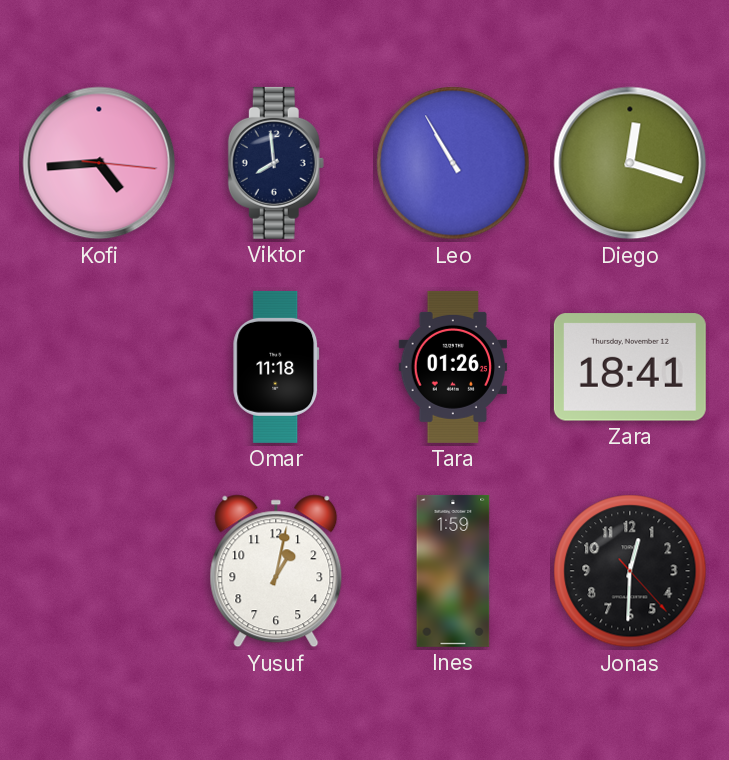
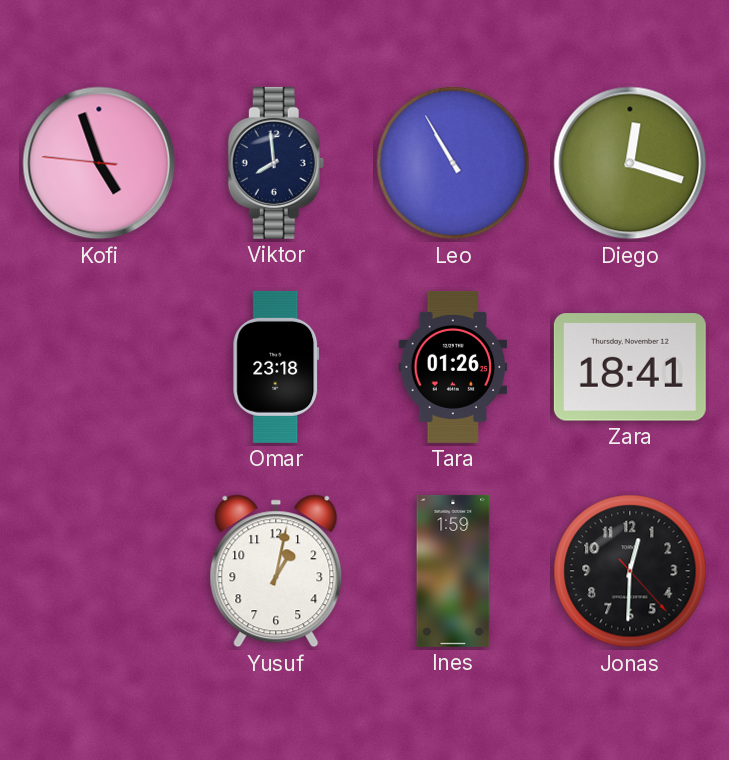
Kofi: 4:44 -> 4:56 (99, 163)
Omar: 11:18 -> 23:18 (276, 367)
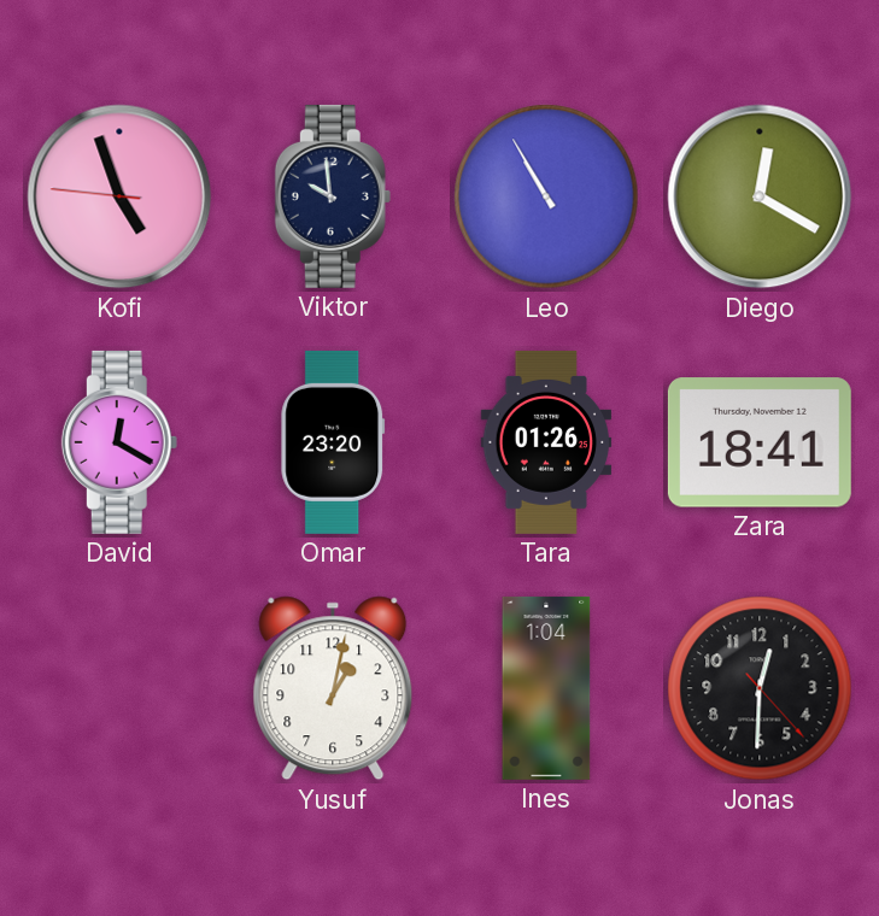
Viktor: 7:59 -> 9:59 (333, 196)
Diego: 12:18 -> 12:20 (760, 196)
David: none -> 12:20 (119, 442)
Omar: 23:18 -> 23:20 (333, 442)
Ines: 1:59 -> 1:04 (546, 688)
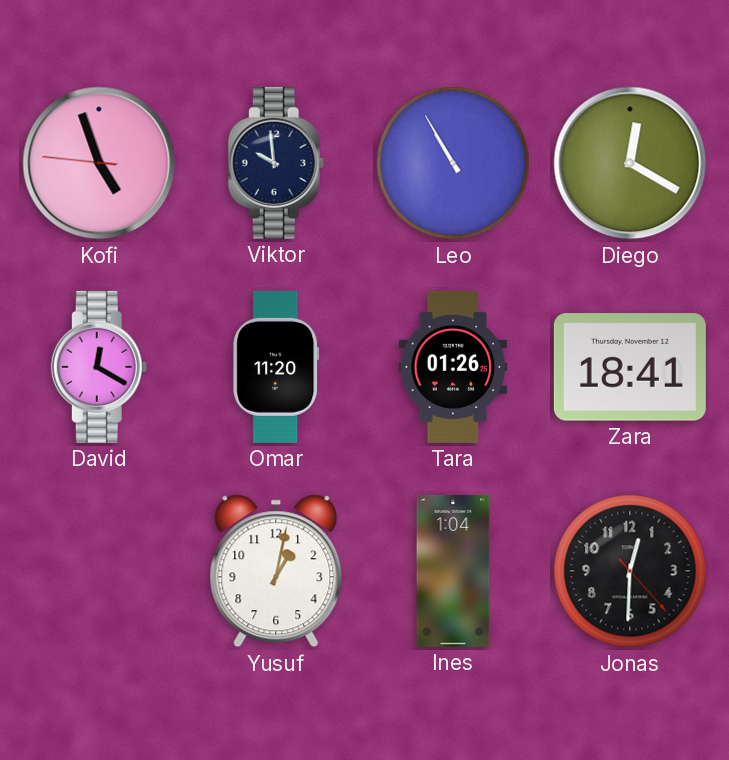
Omar: 23:20 -> 11:20 (276, 367)
